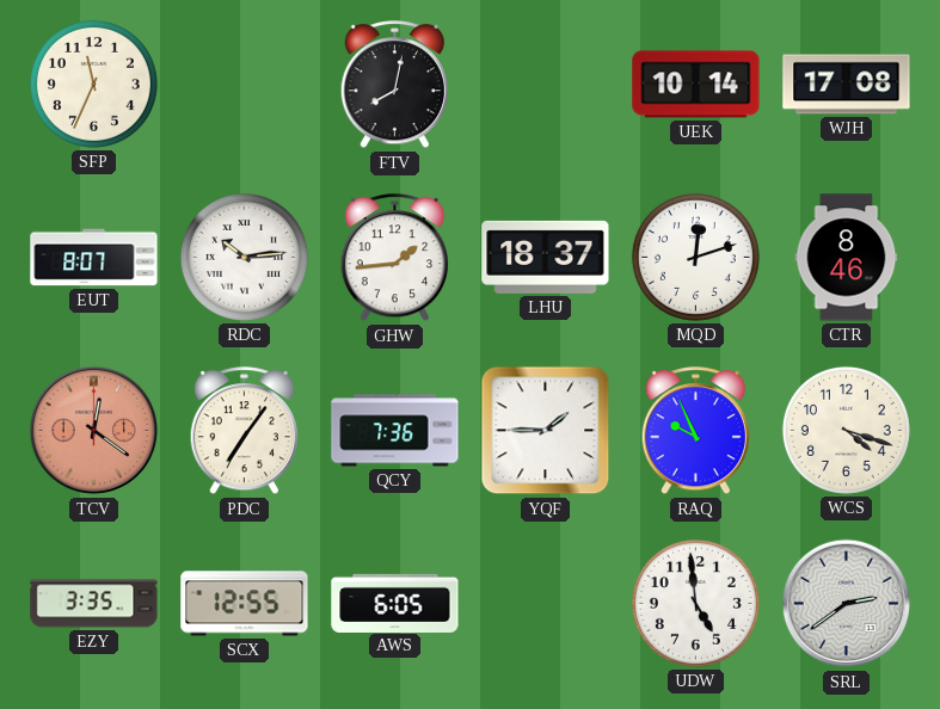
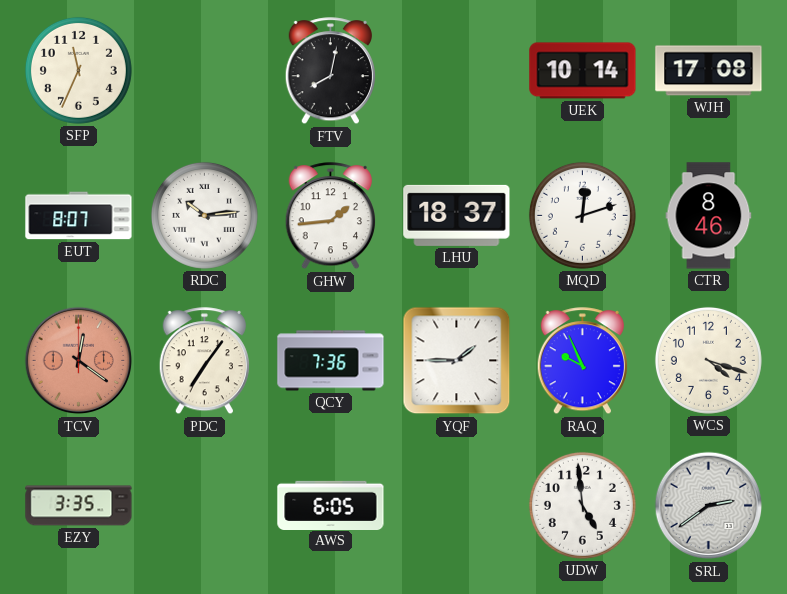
SCX: 12:55 -> none (245, 604)
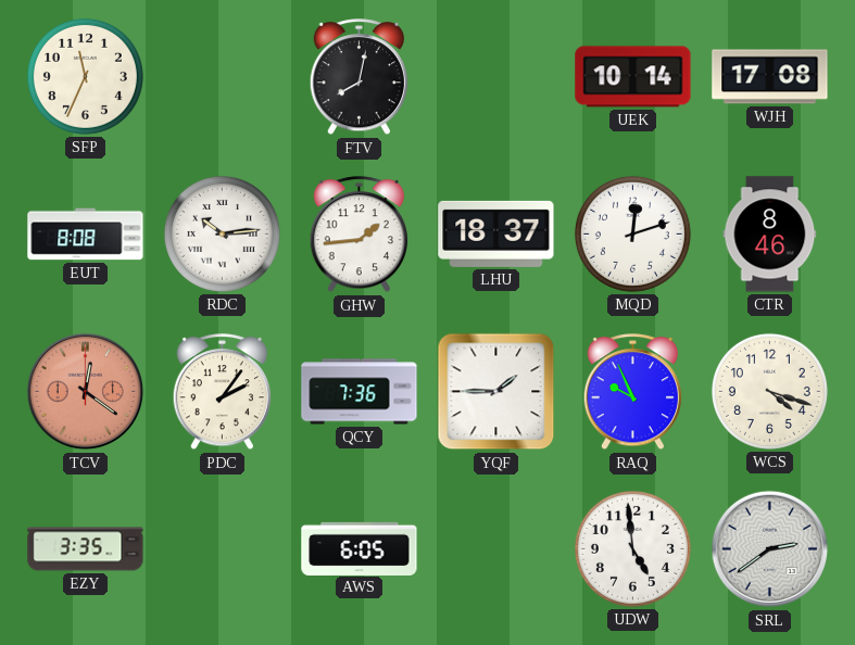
EUT: 8:07 -> 8:08 (86, 235)
PDC: 7:06 -> 2:06 (222, 392)
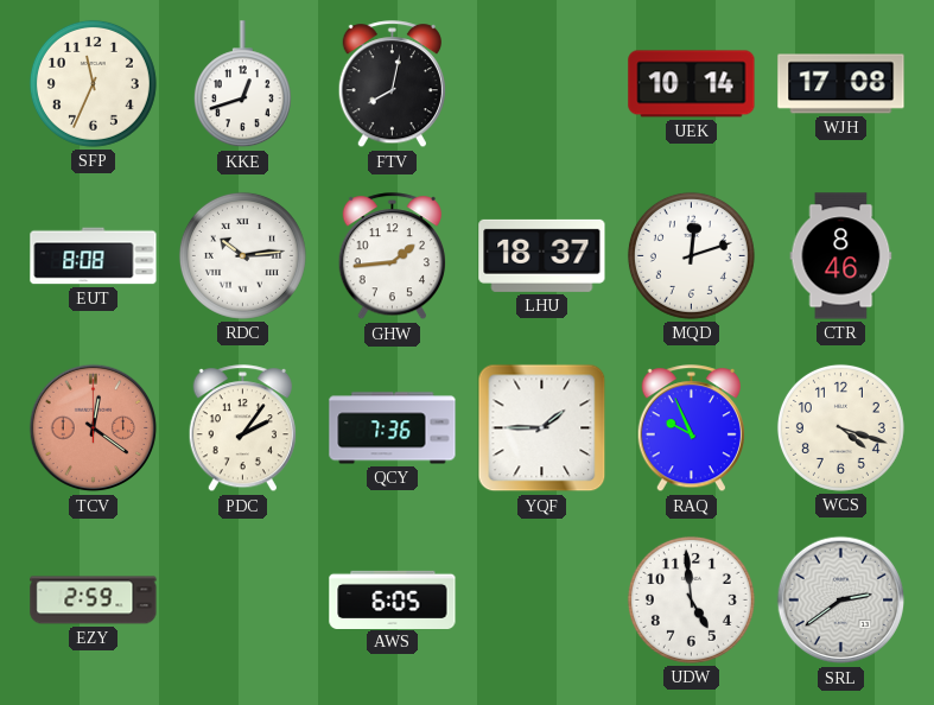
KKE: none -> 12:42 (242, 84)
EZY: 3:35 -> 2:59 (94, 601)
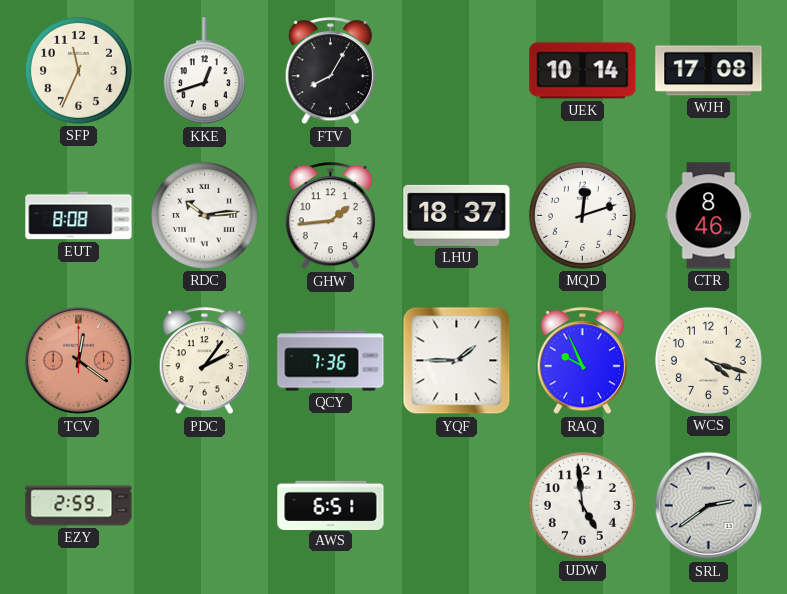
FTV: 8:02 -> 8:05 (330, 71)
AWS: 6:05 -> 6:51 (331, 505)
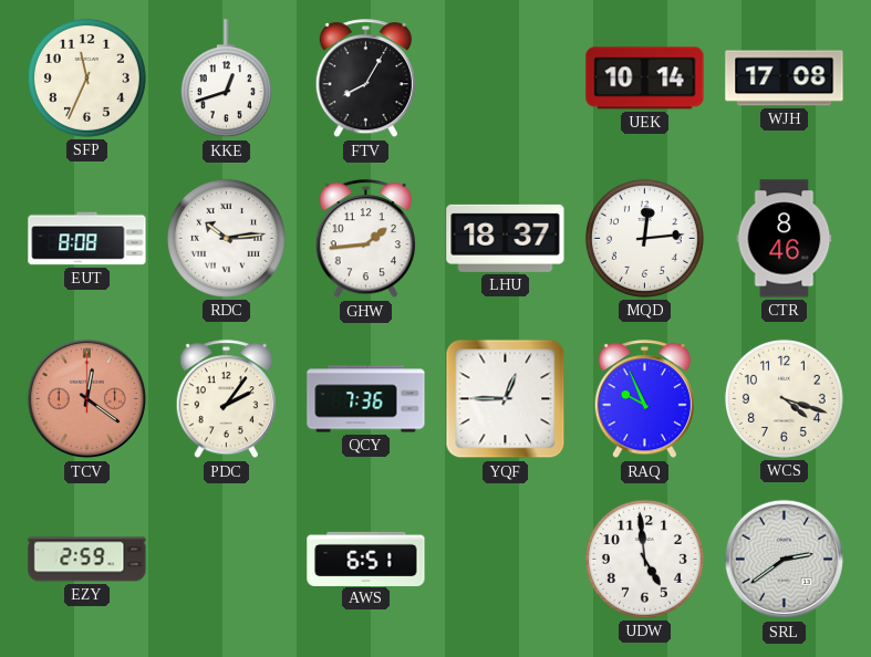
MQD: 12:12 -> 12:14 (644, 238)
YQF: 1:45 -> 12:45 (506, 399)
